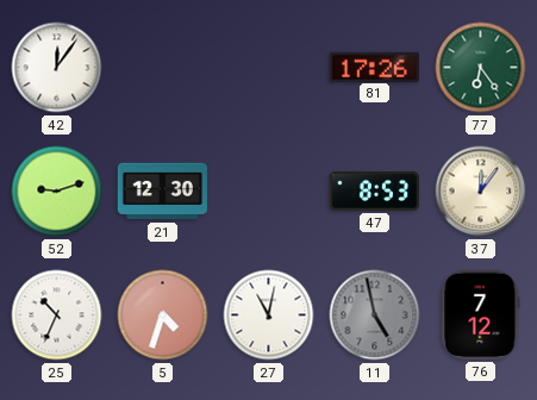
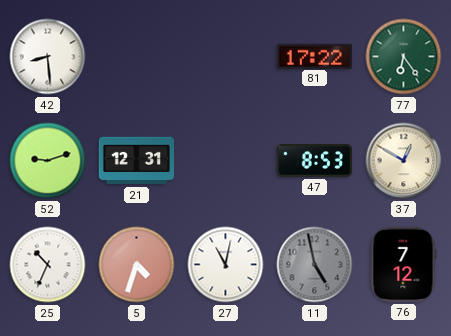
42: 12:06 -> 8:29 (48, 57)
81: 17:26 -> 17:22 (314, 56)
21: 12:30 -> 12:31 (136, 161)
37: 12:06 -> 12:50 (404, 161)
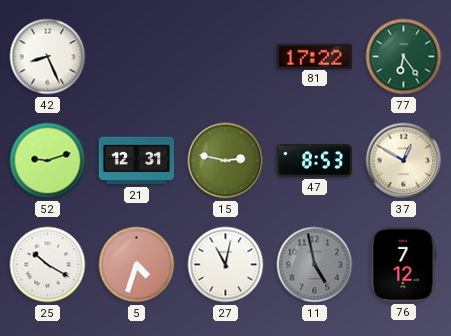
42: 8:29 -> 8:26 (48, 57)
15: none -> 2:47 (226, 161)
25: 10:34 -> 10:20 (48, 265)
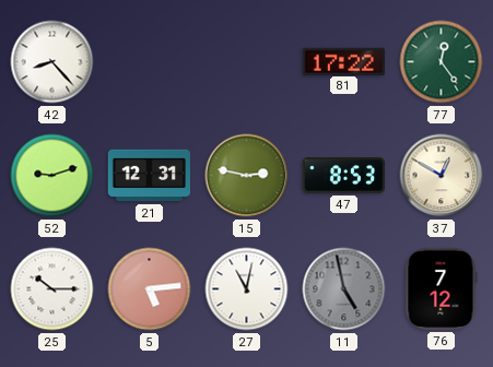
42: 8:26 -> 8:23 (52, 62)
77: 6:24 -> 12:24 (442, 62)
25: 10:20 -> 10:15 (52, 289)
5: 4:33 -> 5:14 (150, 289)
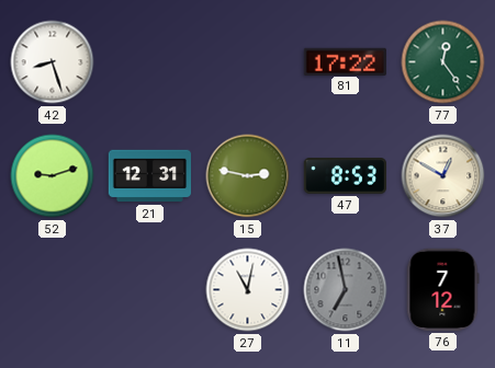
42: 8:23 -> 8:27 (53, 62)
25: 10:15 -> none (52, 289)
5: 5:14 -> none (150, 289)
11: 4:58 -> 6:58 (346, 290)
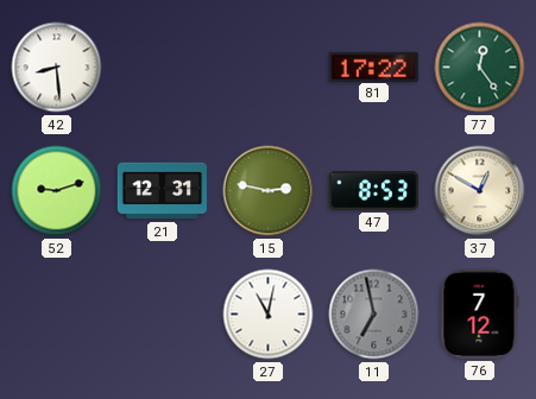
42: 8:27 -> 8:29 (57, 68)
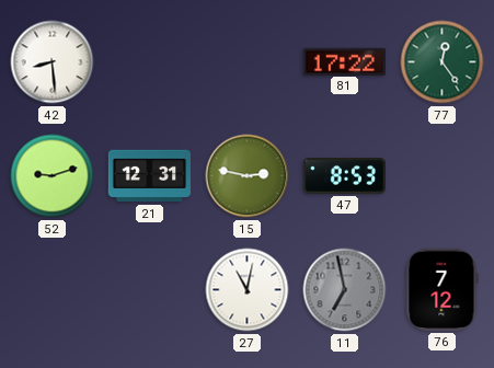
37: 12:50 -> none (480, 191)
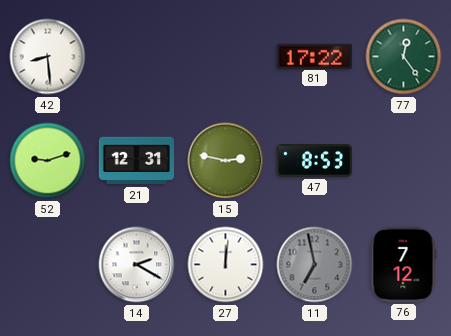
14: none -> 2:20 (137, 265)
27: 11:02 -> 12:01 (226, 265)
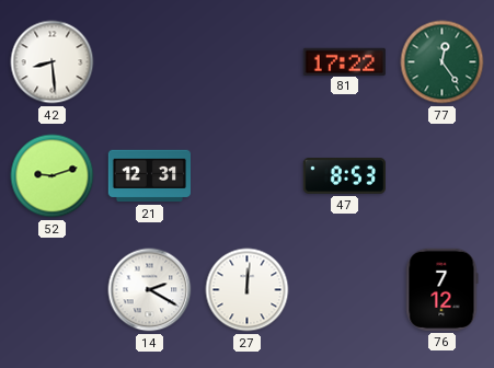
15: 2:47 -> none (226, 161)
11: 6:58 -> none (315, 265)
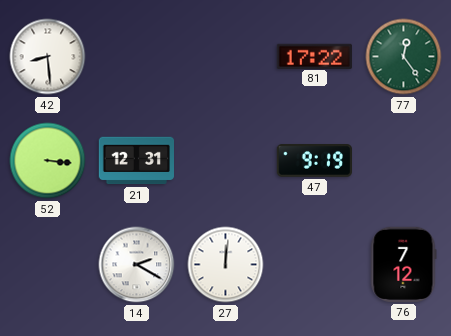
52: 9:12 -> 3:16 (48, 161)
47: 8:53 -> 9:19 (314, 161)
